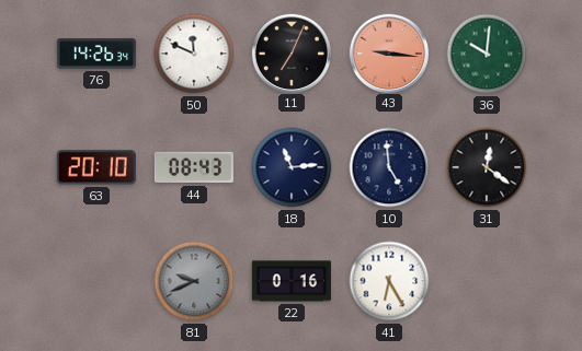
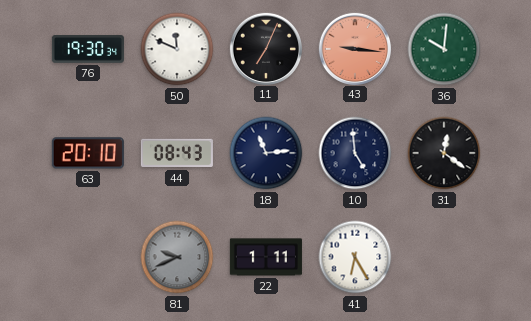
76: 14:26 -> 19:30 (88, 49)
22: 0:16 -> 1:11 (266, 257)
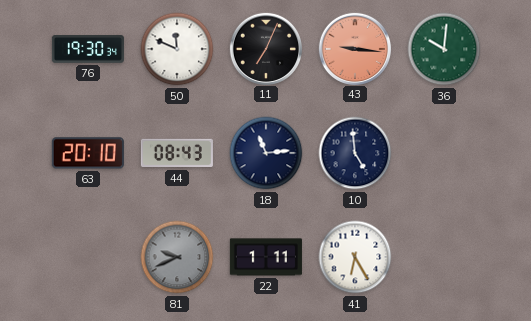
31: 12:21 -> none (444, 153)
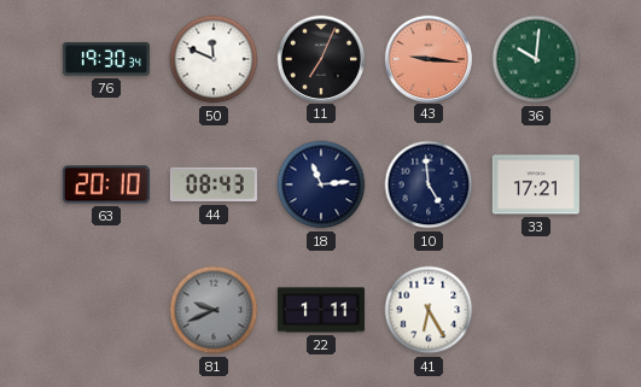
33: none -> 17:21 (536, 184)
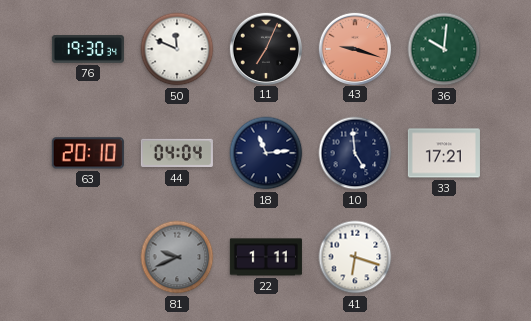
43: 9:16 -> 9:18 (354, 48)
44: 08:43 -> 04:04 (177, 153)
41: 6:25 -> 6:18 (355, 257)
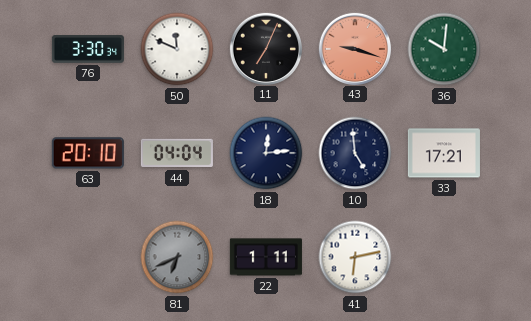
76: 19:30 -> 3:30 (88, 49)
18: 11:14 -> 12:14 (266, 153)
81: 9:41 -> 6:41 (177, 257)
41: 6:18 -> 6:13 (355, 257)
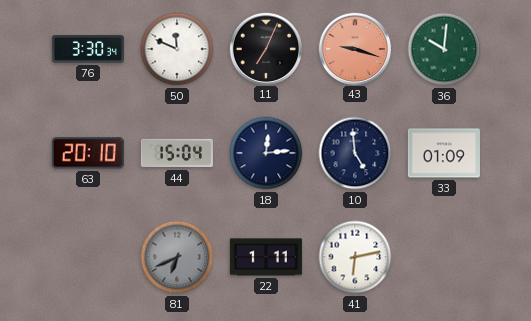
44: 04:04 -> 15:04 (177, 153)
33: 17:21 -> 01:09 (444, 153)
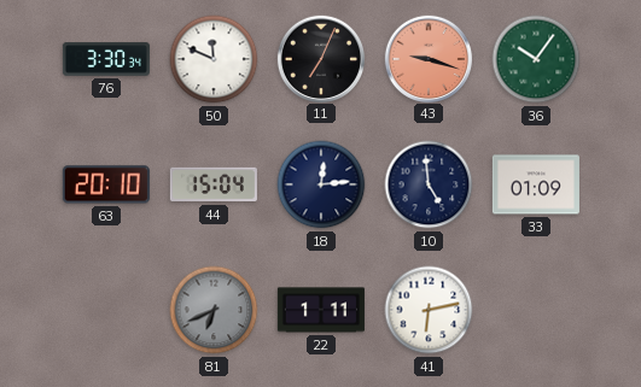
36: 10:01 -> 10:06 (536, 59)
